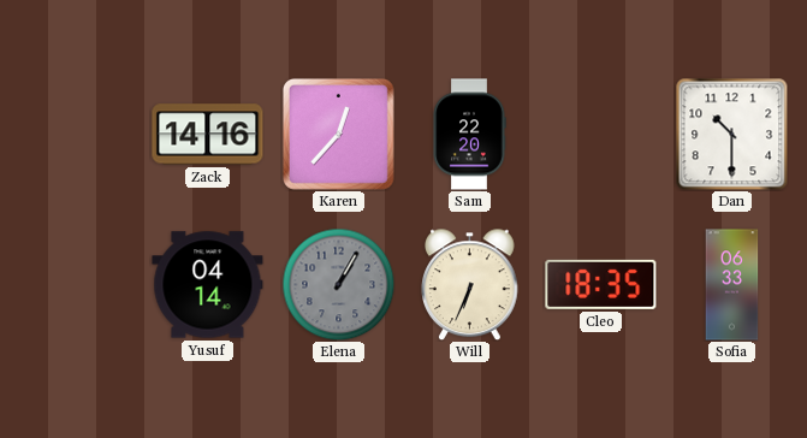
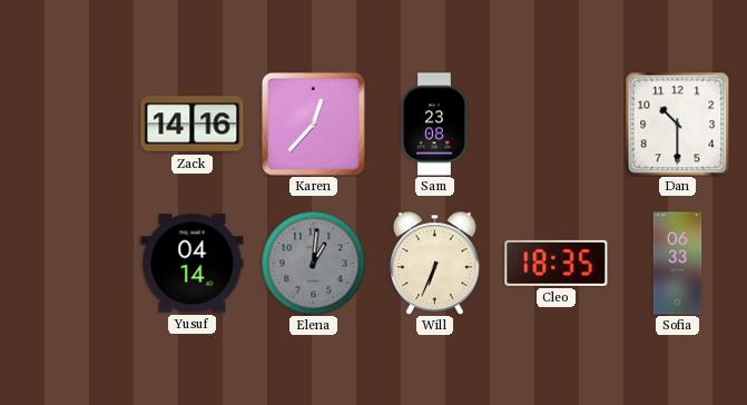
Sam: 22:20 -> 23:08 (434, 125)
Elena: 1:05 -> 1:01 (313, 263)
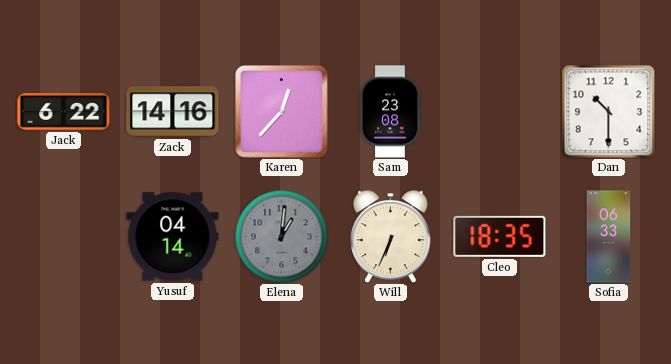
Jack: none -> 6:22 (64, 112)
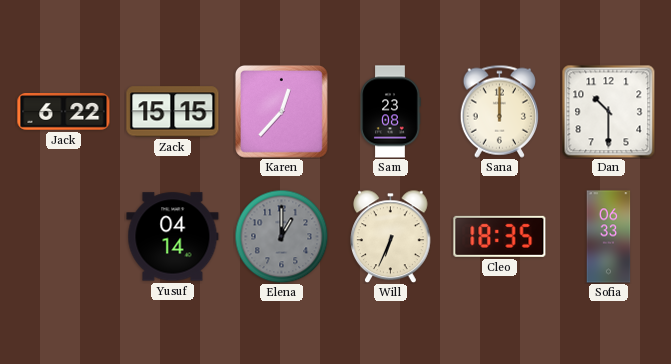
Zack: 14:16 -> 15:15 (173, 112)
Sana: none -> 12:00 (499, 111)
Elena: 1:01 -> 1:00 (281, 236)
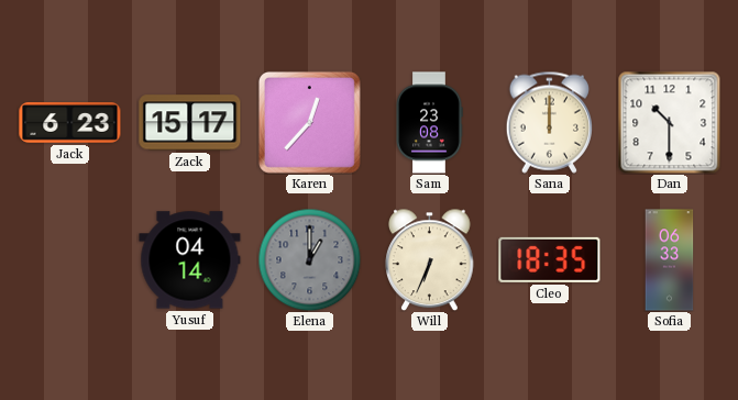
Jack: 6:22 -> 6:23 (70, 123)
Zack: 15:15 -> 15:17 (190, 123)
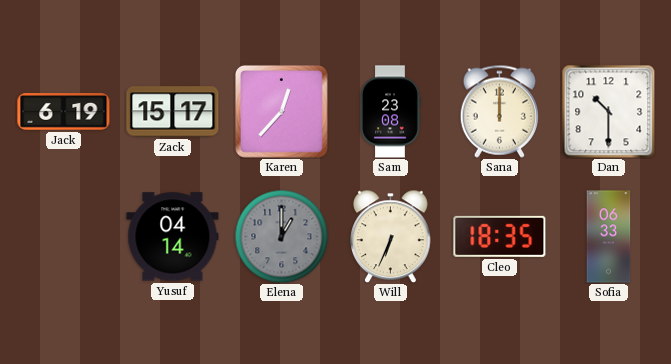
Jack: 6:23 -> 6:19 (64, 112)
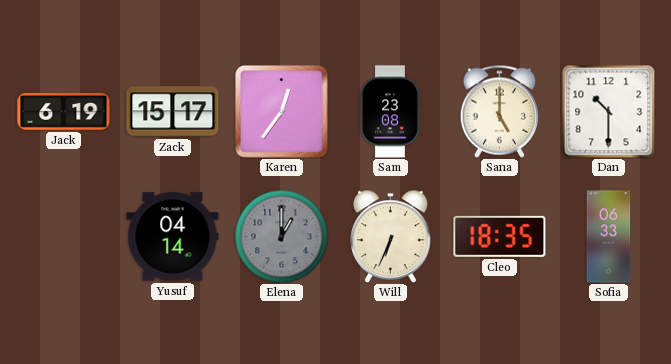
Karen: 12:37 -> 12:36 (281, 111)
Sana: 12:00 -> 5:00 (499, 111)
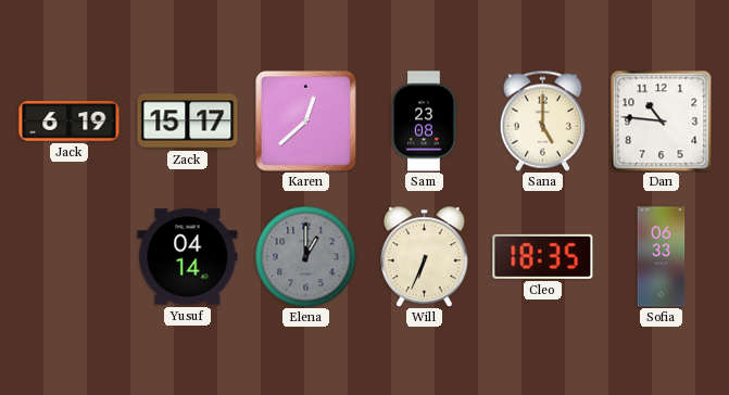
Karen: 12:36 -> 12:38 (305, 120)
Dan: 10:30 -> 10:46 (661, 120)
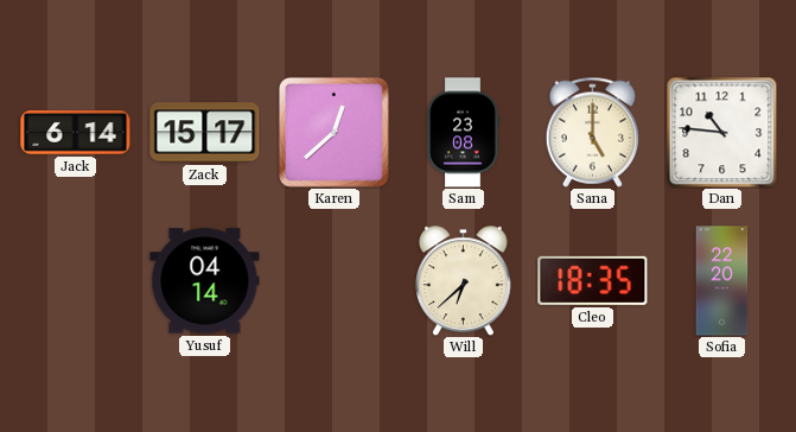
Jack: 6:19 -> 6:14 (76, 133)
Elena: 1:00 -> none (305, 256)
Will: 6:34 -> 6:38 (464, 280)
Sofia: 06:33 -> 22:20 (722, 281)
